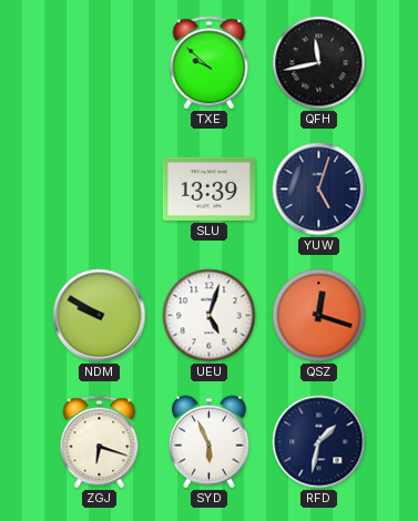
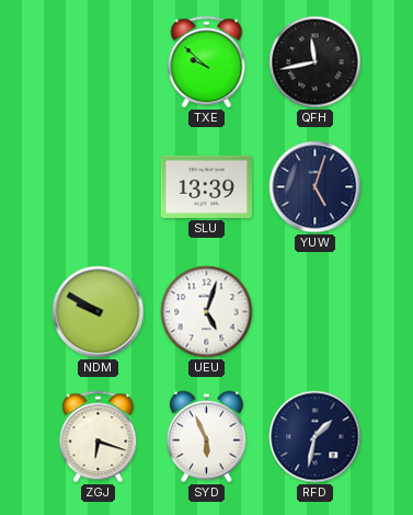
QSZ: 12:18 -> none (319, 316)
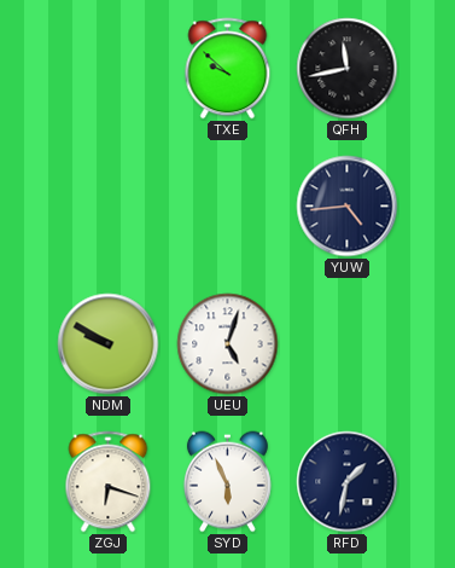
SLU: 13:39 -> none (206, 186)
YUW: 5:03 -> 4:44 (348, 207)
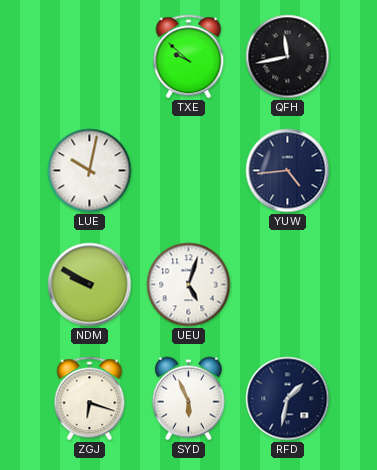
LUE: none -> 10:02 (90, 171)
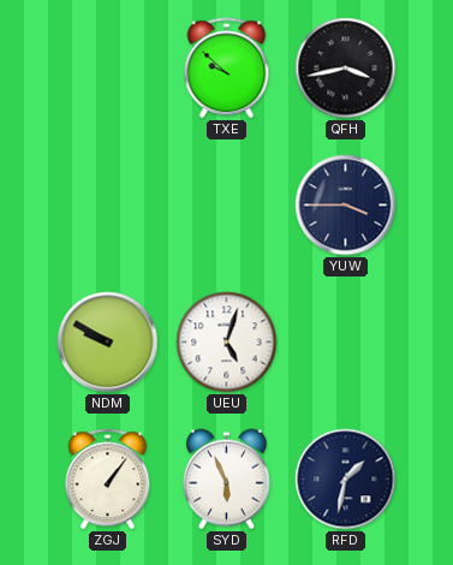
QFH: 11:43 -> 3:43 (346, 69)
LUE: 10:02 -> none (90, 171)
YUW: 4:44 -> 3:45 (346, 206)
ZGJ: 6:18 -> 1:06 (108, 480)
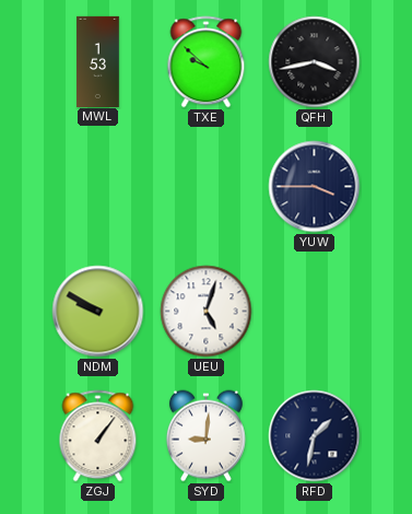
MWL: none -> 1:53 (98, 61)
SYD: 5:56 -> 9:01 (205, 436)
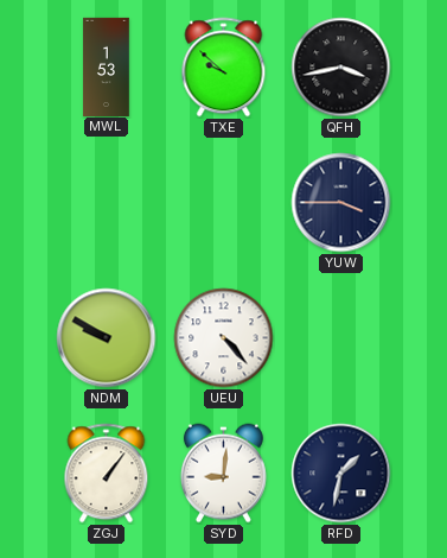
UEU: 5:03 -> 4:23 (224, 338)
